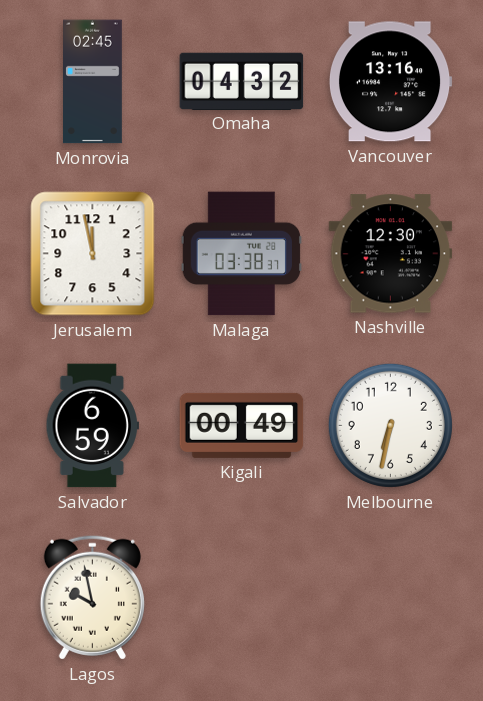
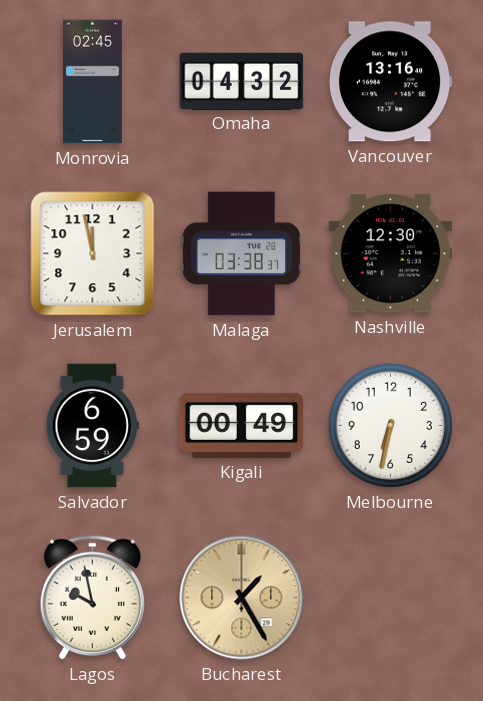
Bucharest: none -> 1:25 (242, 598)
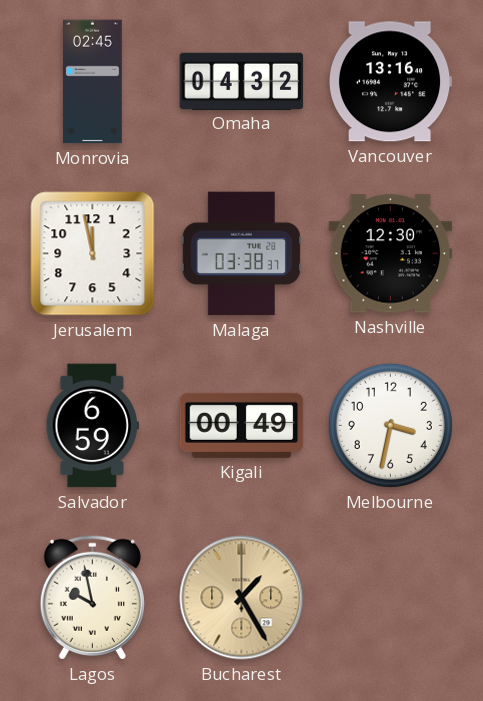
Melbourne: 6:32 -> 3:32 (390, 425)
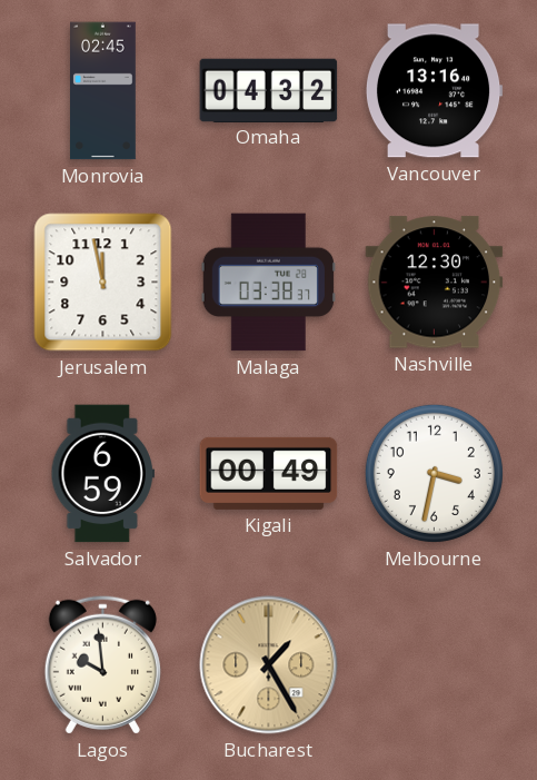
Lagos: 9:58 -> 9:59 (102, 664)
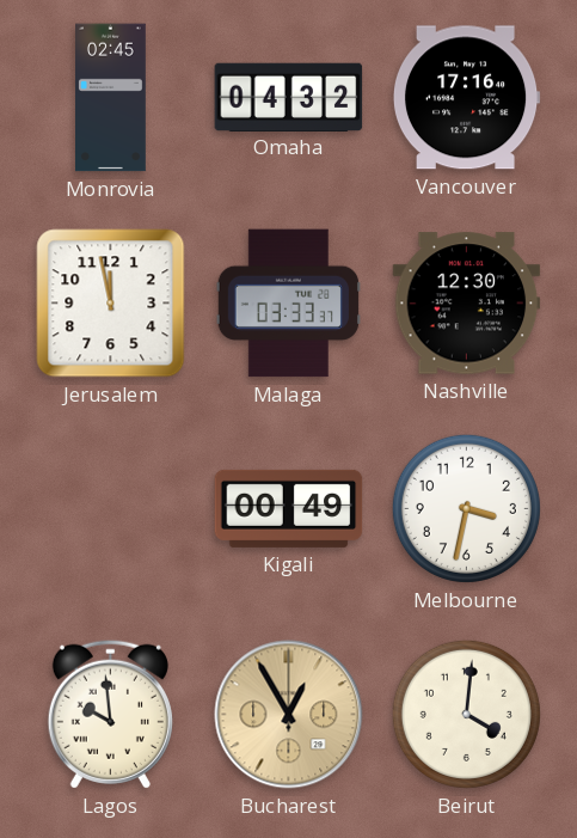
Vancouver: 13:16 -> 17:16 (466, 98)
Malaga: 03:38 -> 03:33 (288, 304)
Salvador: 6:59 -> none (102, 474)
Bucharest: 1:25 -> 12:55 (289, 715)
Beirut: none -> 4:01 (466, 714)
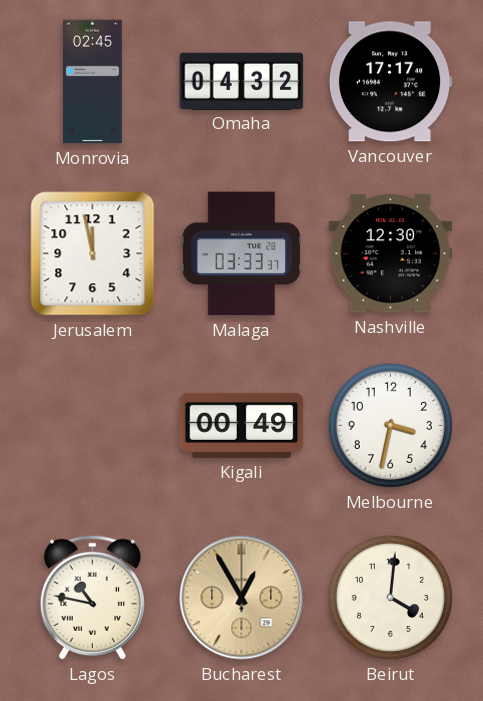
Vancouver: 17:16 -> 17:17 (390, 82)
Lagos: 9:59 -> 10:47 (92, 597)
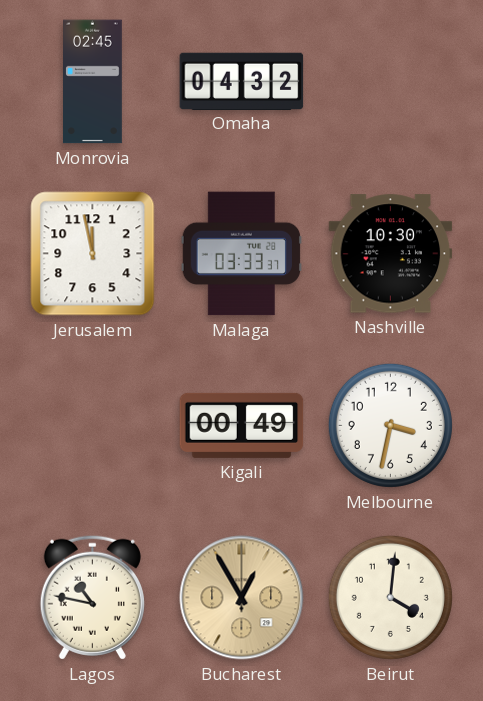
Vancouver: 17:17 -> none (390, 82)
Nashville: 12:30 -> 10:30 (391, 254)
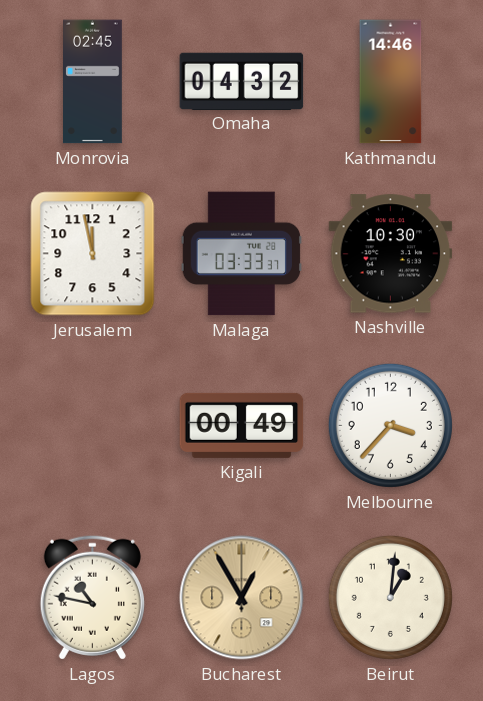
Kathmandu: none -> 14:46 (391, 82)
Melbourne: 3:32 -> 3:37 (390, 425)
Beirut: 4:01 -> 1:01 (390, 597)
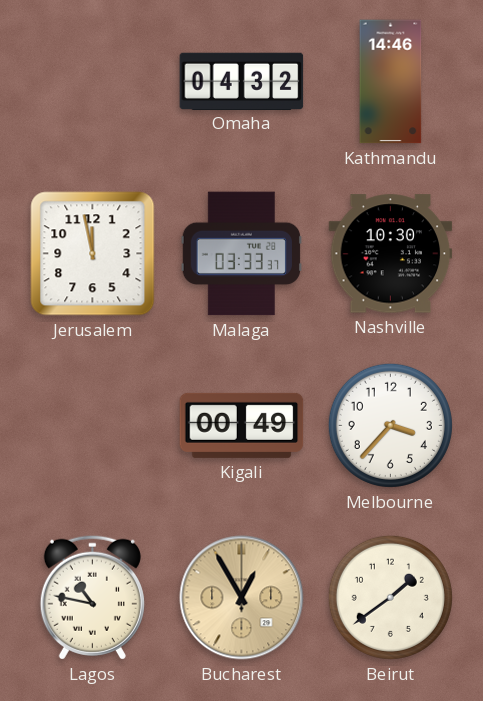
Monrovia: 02:45 -> none (93, 82)
Beirut: 1:01 -> 1:39 (390, 597)
